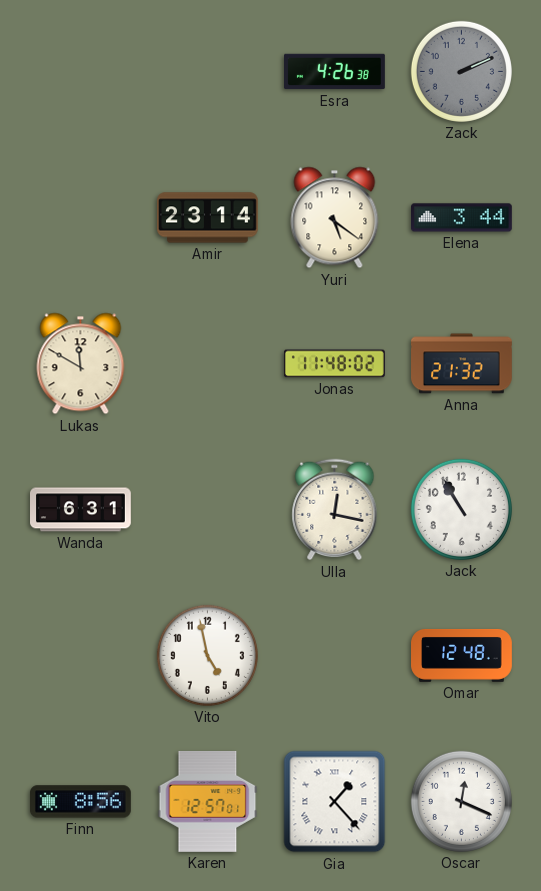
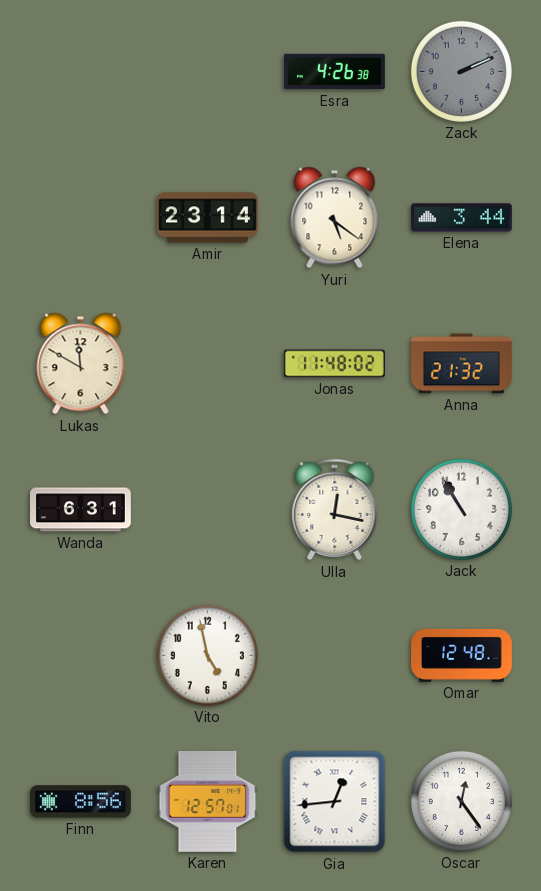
Gia: 1:23 -> 12:44 (335, 802)
Oscar: 12:19 -> 12:24 (461, 801)
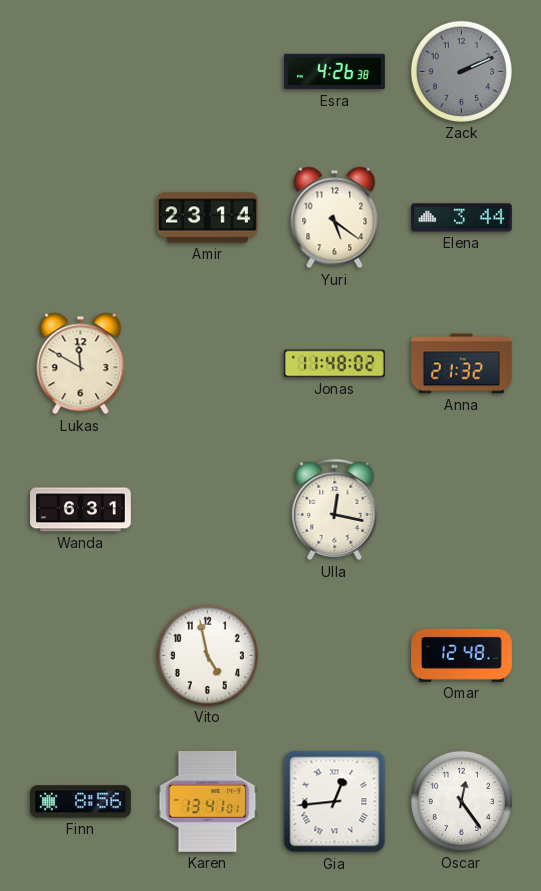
Jack: 10:55 -> none (461, 509)
Karen: 12:57 -> 13:41 (208, 801)
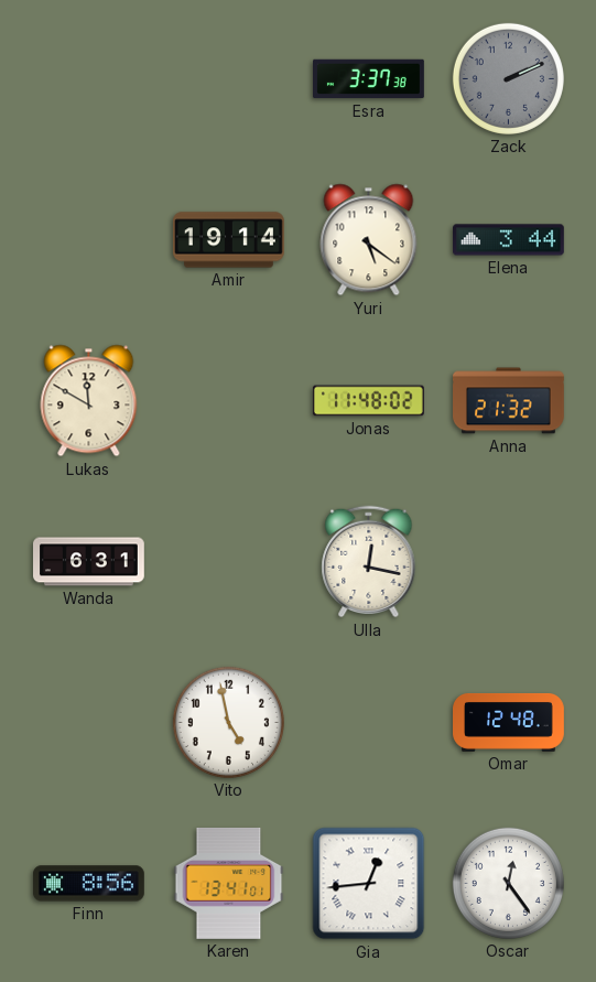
Esra: 4:26 -> 3:37 (369, 79)
Amir: 23:14 -> 19:14 (229, 240)
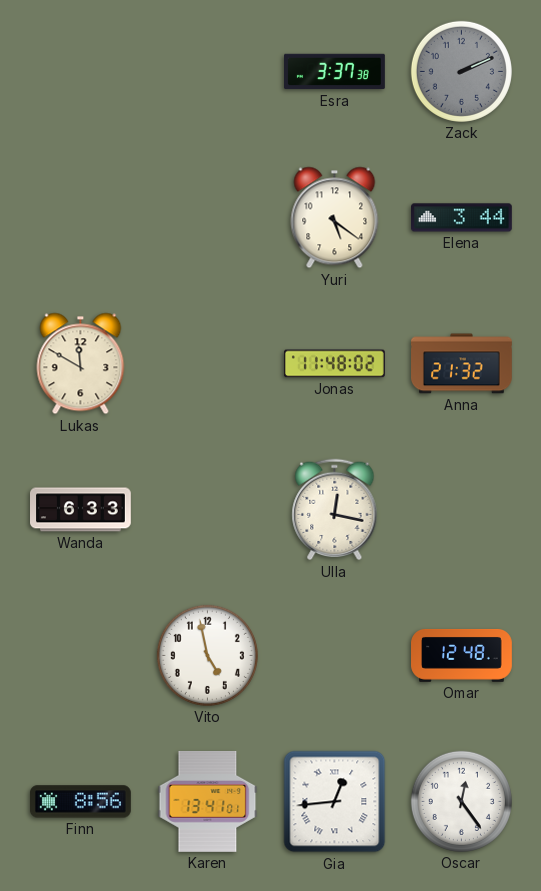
Amir: 19:14 -> none (229, 240)
Wanda: 6:31 -> 6:33 (81, 510)
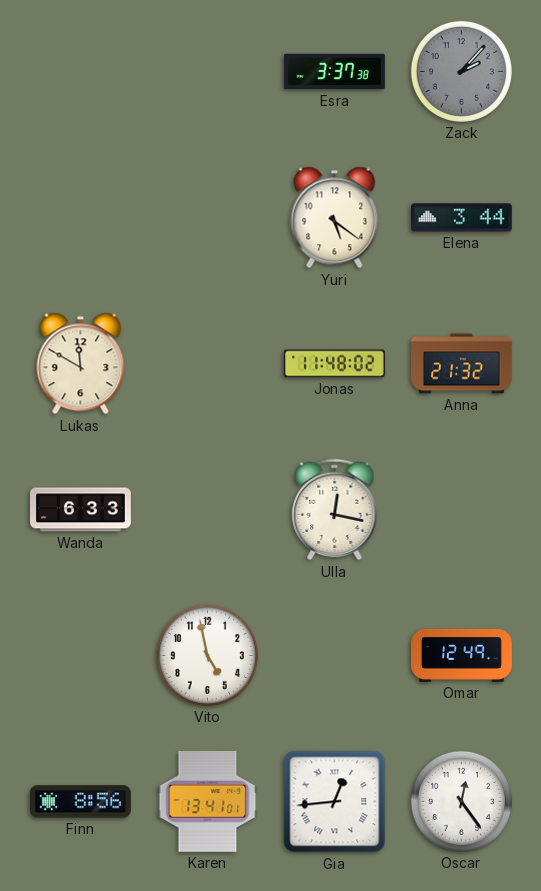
Zack: 2:11 -> 2:07 (461, 71)
Omar: 12:48 -> 12:49 (462, 655)
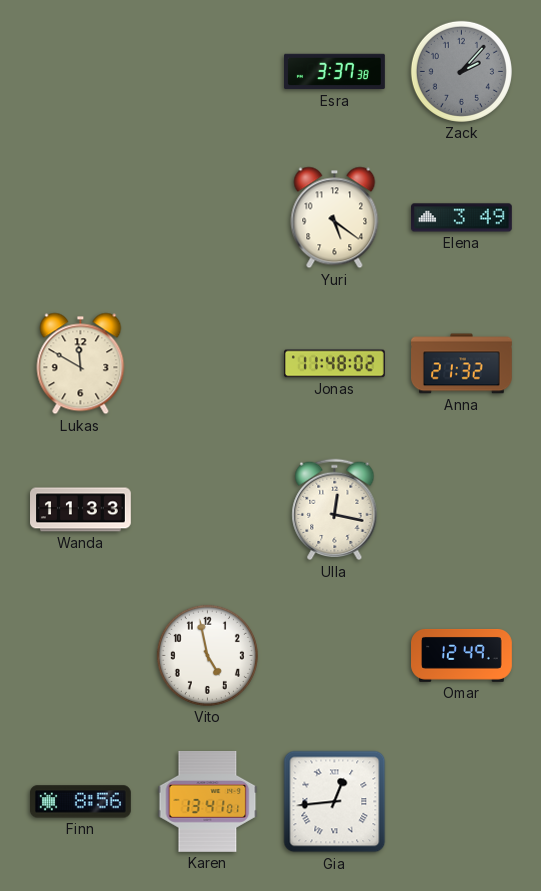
Elena: 3:44 -> 3:49 (462, 218)
Wanda: 6:33 -> 11:33 (81, 510)
Oscar: 12:24 -> none (461, 801)
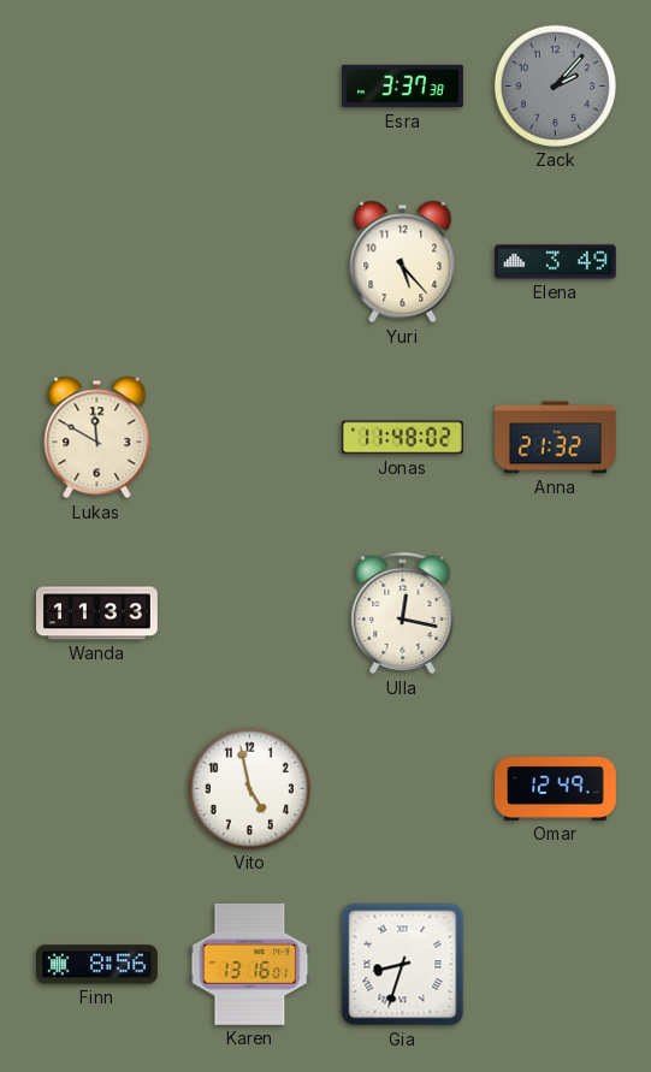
Yuri: 5:21 -> 5:23 (403, 262)
Karen: 13:41 -> 13:16 (250, 964)
Gia: 12:44 -> 8:33 (403, 965)
